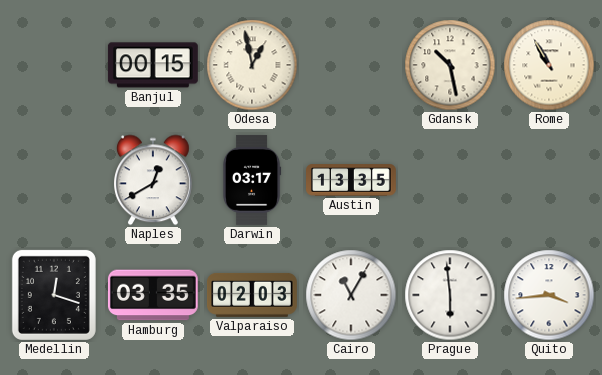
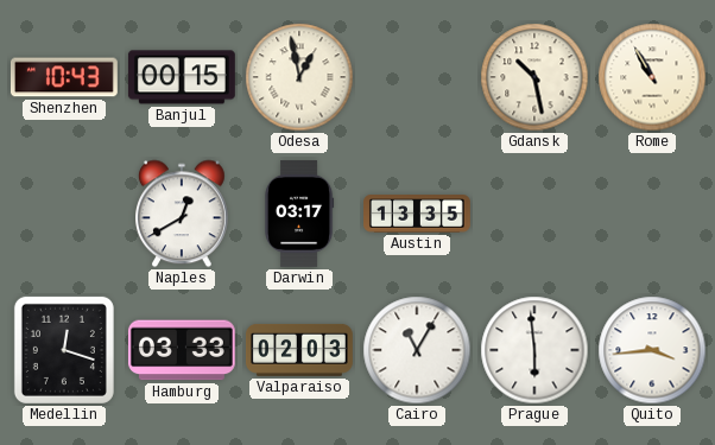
Shenzhen: none -> 10:43 (64, 77)
Hamburg: 03:35 -> 03:33 (182, 350)
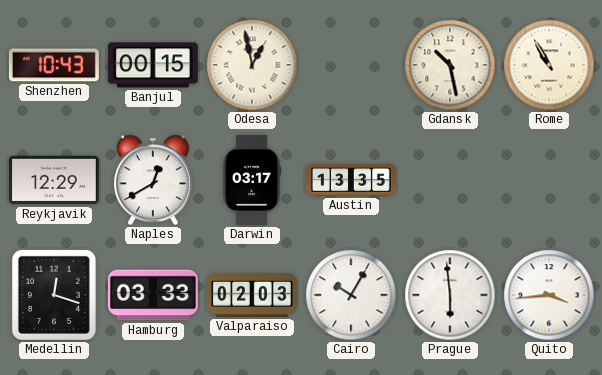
Reykjavik: none -> 12:29 (54, 180)
Cairo: 11:05 -> 10:05 (351, 295)
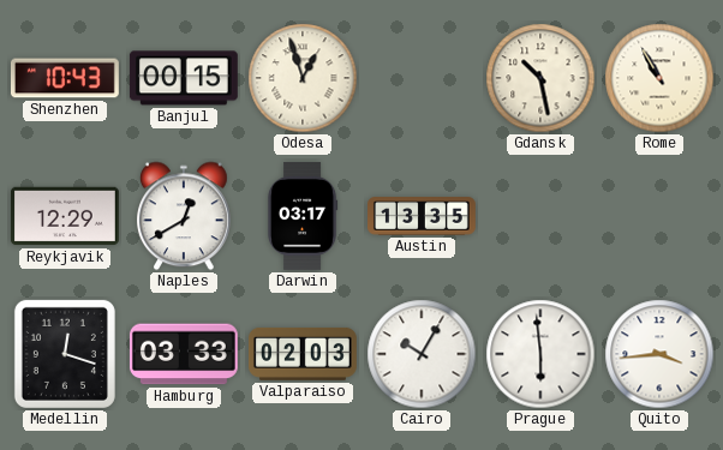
Odesa: 12:58 -> 12:57 (303, 78)
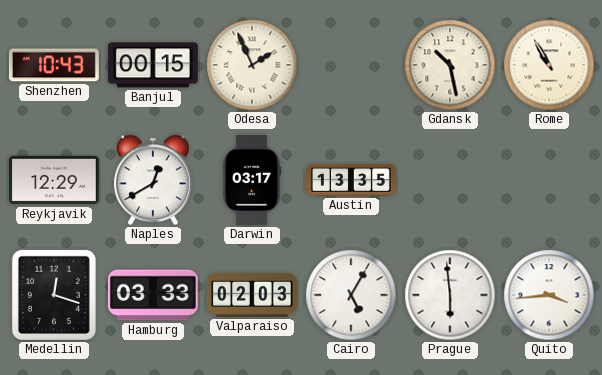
Odesa: 12:57 -> 1:56 (252, 65)
Cairo: 10:05 -> 5:05 (351, 295)
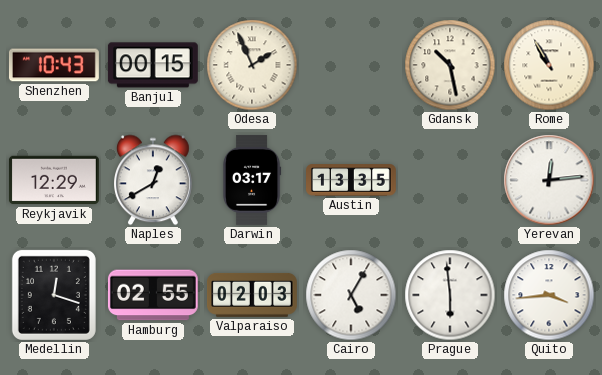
Yerevan: none -> 12:14 (549, 180)
Hamburg: 03:33 -> 02:55 (153, 295)
